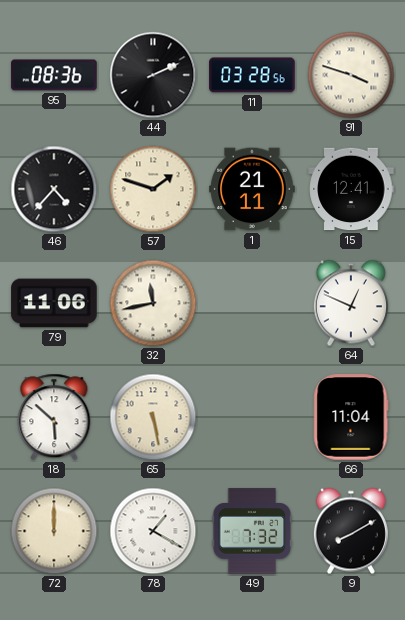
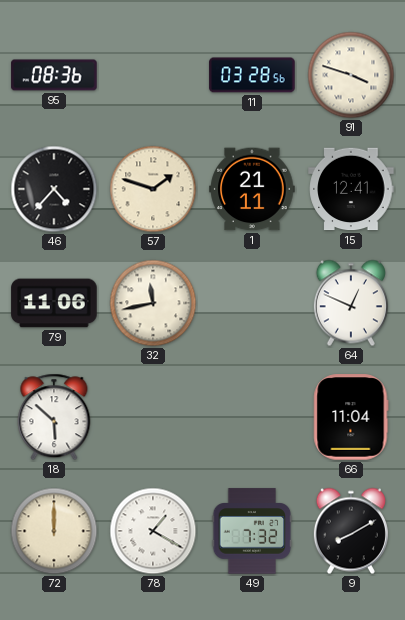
44: 2:11 -> none (153, 75)
65: 5:28 -> none (153, 417)
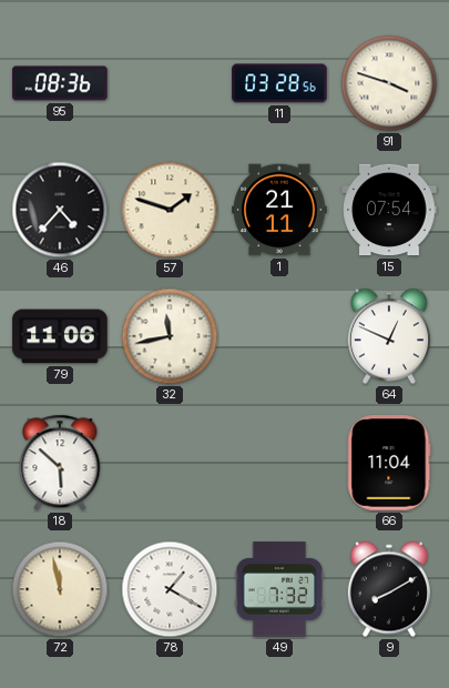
15: 12:41 -> 07:54 (389, 210)
72: 12:00 -> 11:58 (60, 589)
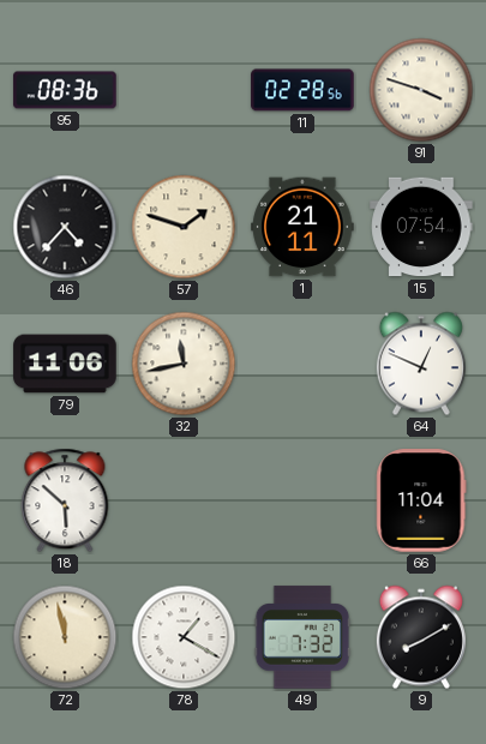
11: 03:28 -> 02:28 (302, 90)
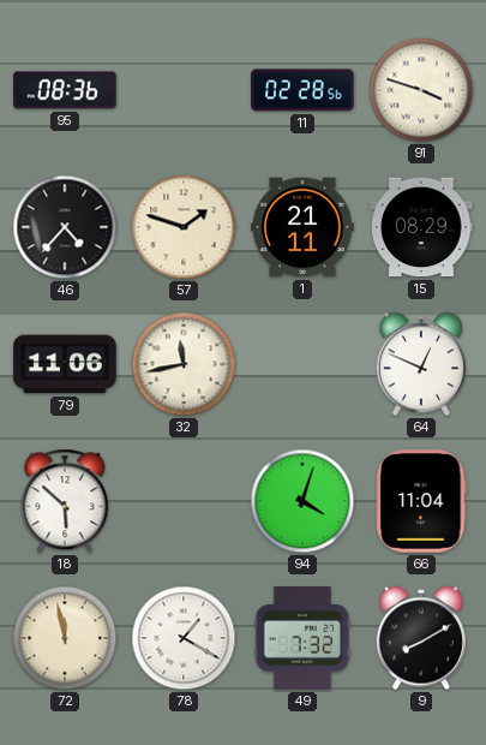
15: 07:54 -> 08:29 (421, 227)
94: none -> 4:03 (302, 501)
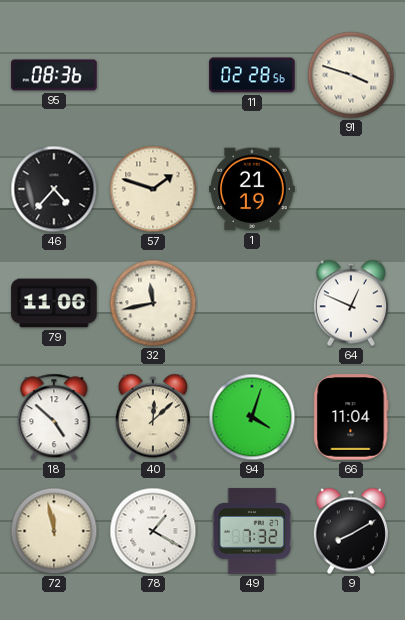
1: 21:11 -> 21:19 (252, 189)
15: 08:29 -> none (421, 227)
18: 5:52 -> 4:52 (54, 417)
40: none -> 12:08 (153, 417)
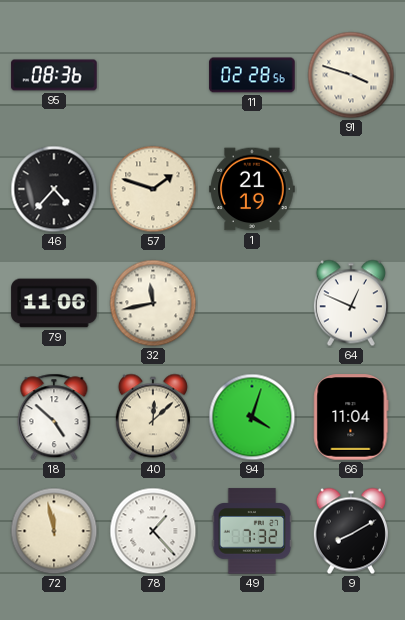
78: 1:20 -> 1:23 (153, 531)
